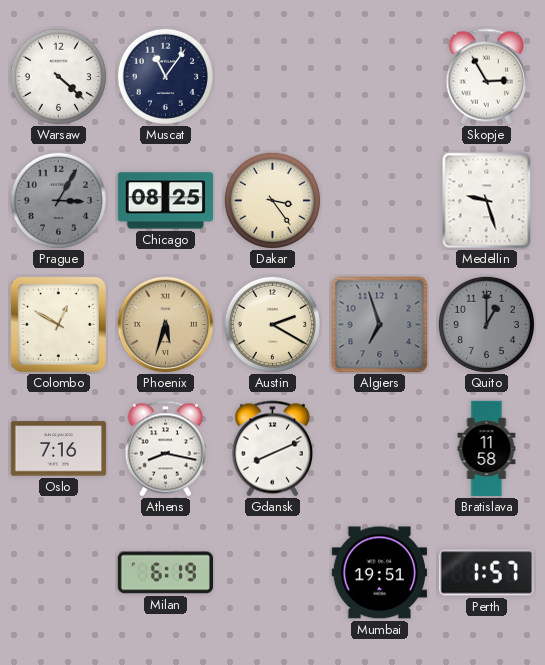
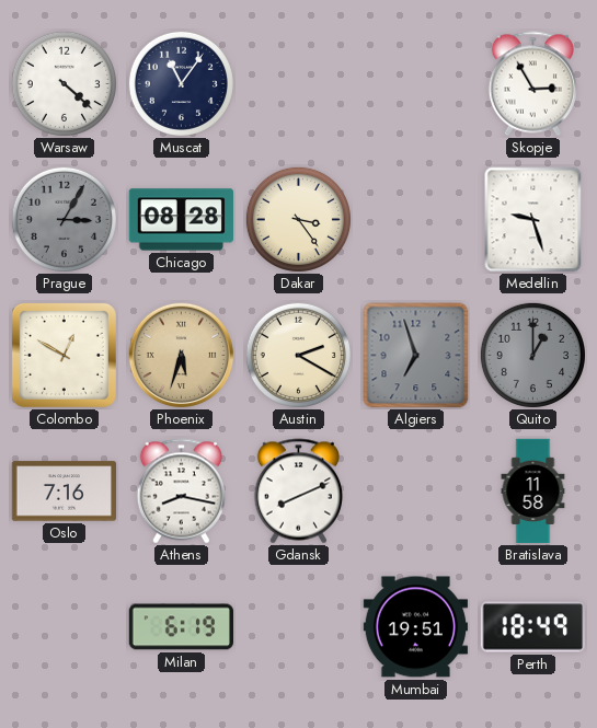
Chicago: 08:25 -> 08:28 (181, 220)
Perth: 1:57 -> 18:49 (532, 627)
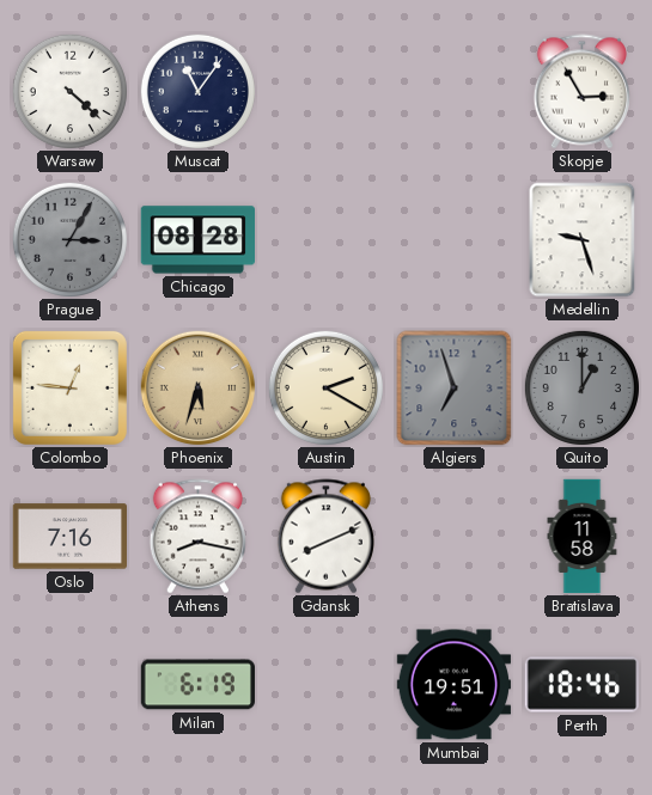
Dakar: 3:24 -> none (298, 219)
Colombo: 12:50 -> 12:46 (69, 387)
Perth: 18:49 -> 18:46 (581, 685)
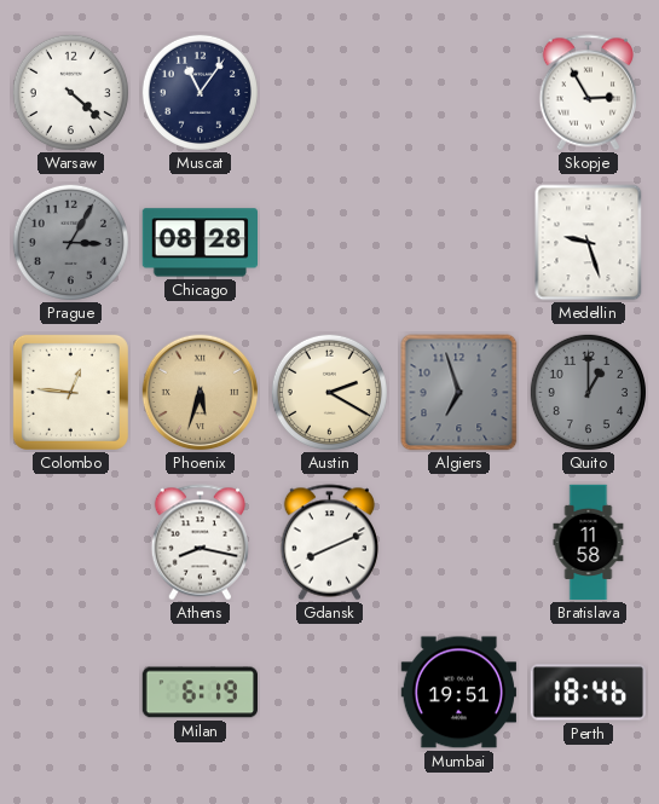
Oslo: 7:16 -> none (69, 537)
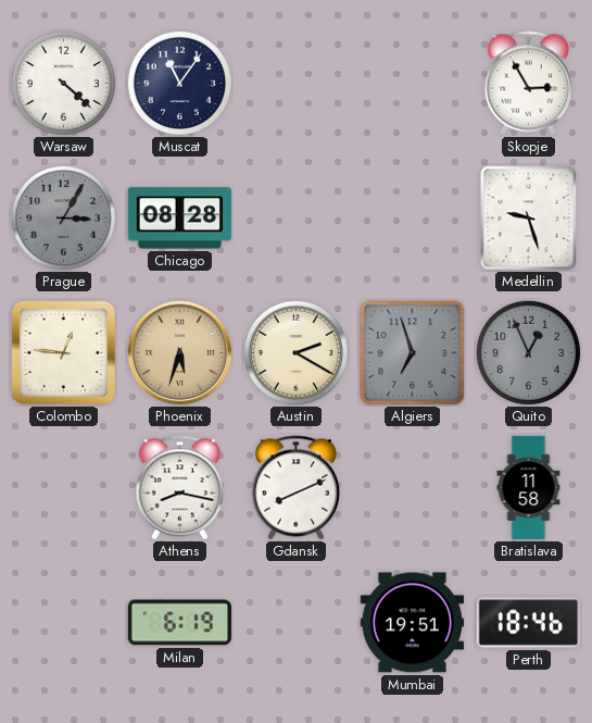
Quito: 1:00 -> 12:56 (528, 352)
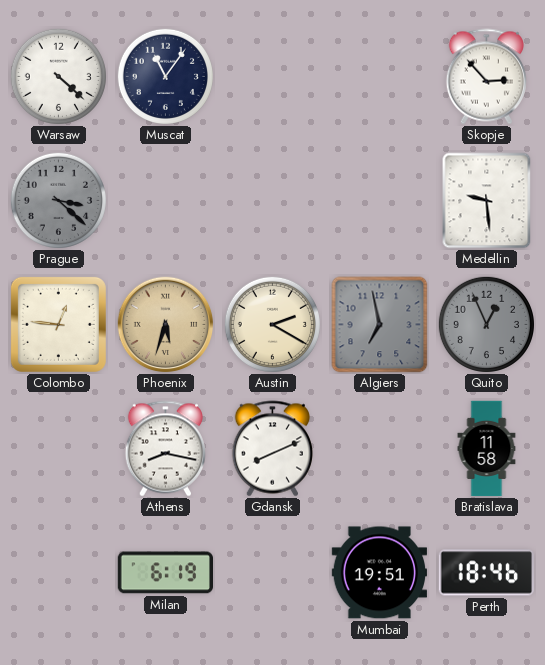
Skopje: 2:55 -> 2:53 (486, 77)
Prague: 3:05 -> 3:22 (58, 200)
Chicago: 08:28 -> none (179, 219)
Medellin: 9:27 -> 9:29 (487, 201)
Algiers: 6:57 -> 6:58 (380, 325)
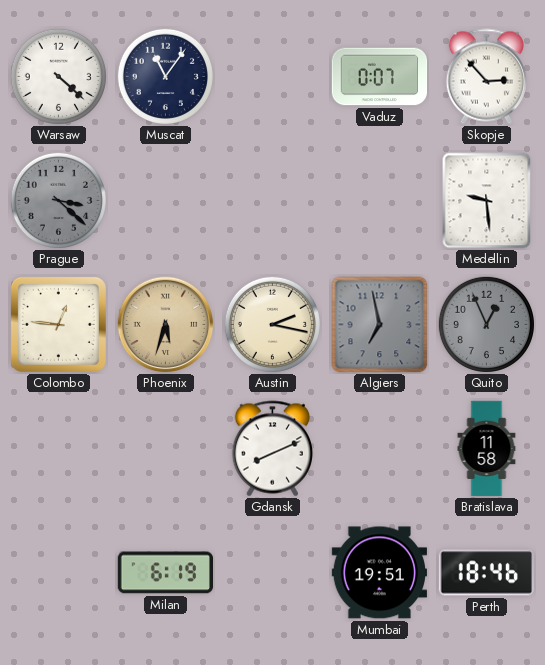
Vaduz: none -> 0:07 (380, 77)
Austin: 2:20 -> 2:17 (272, 324)
Athens: 8:17 -> none (165, 449)
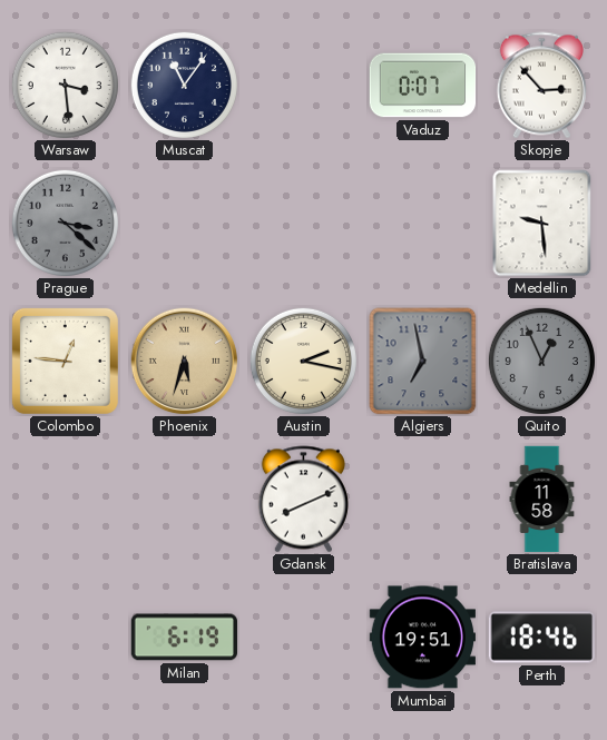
Warsaw: 4:22 -> 3:29 (65, 85)
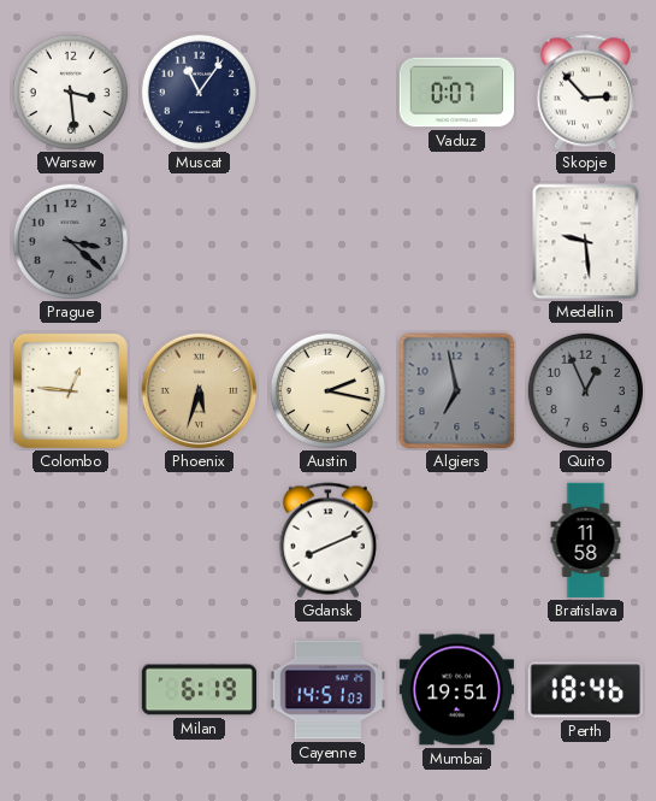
Cayenne: none -> 14:51 (327, 690)
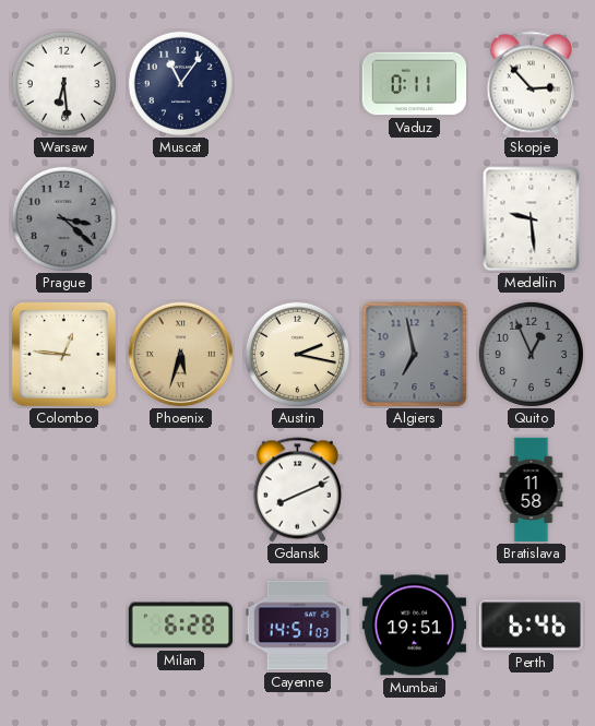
Warsaw: 3:29 -> 6:29 (63, 83)
Vaduz: 0:07 -> 0:11 (415, 84)
Milan: 6:19 -> 6:28 (180, 626)
Perth: 18:46 -> 6:46 (531, 626)
